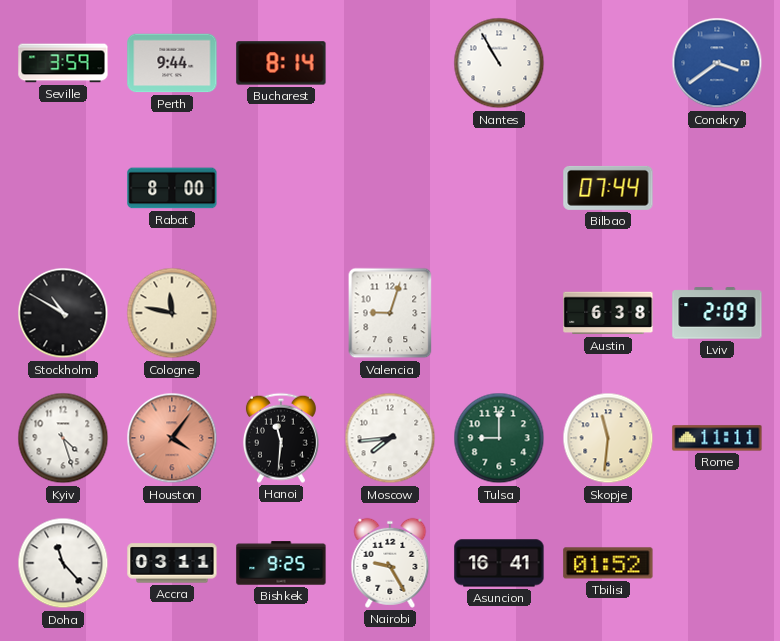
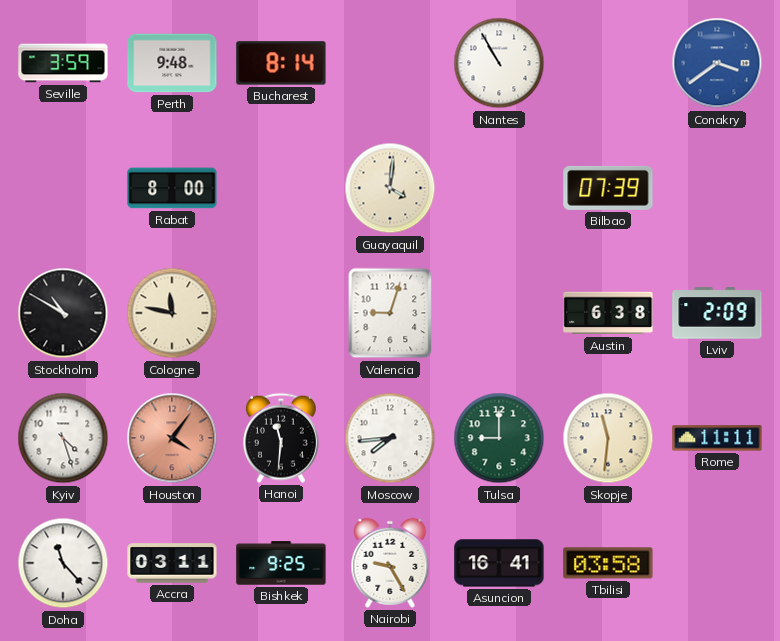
Perth: 9:44 -> 9:48 (172, 63)
Guayaquil: none -> 4:01 (390, 188)
Bilbao: 07:44 -> 07:39 (608, 188)
Tbilisi: 01:52 -> 03:58 (608, 563)
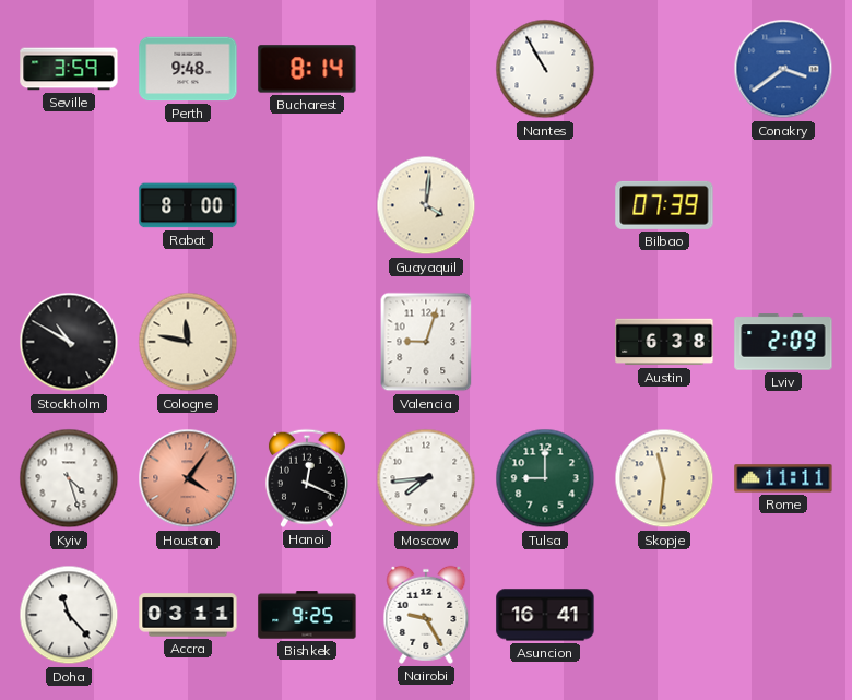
Hanoi: 11:31 -> 12:19 (307, 478)
Tbilisi: 03:58 -> none (608, 563)
